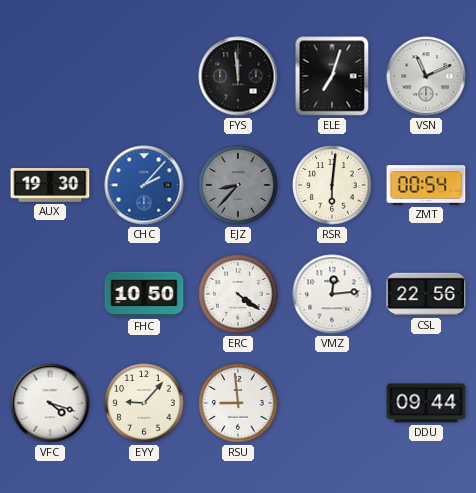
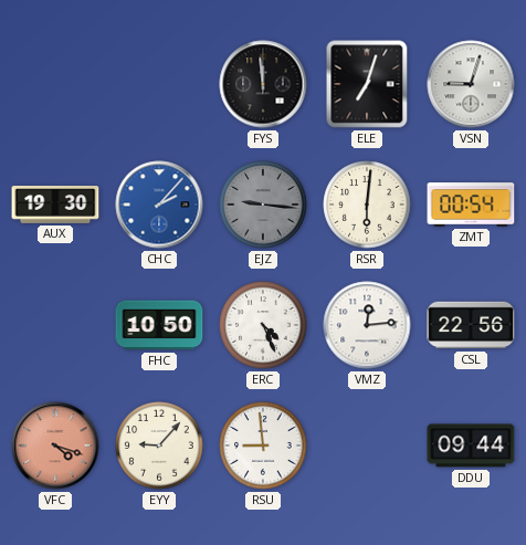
VSN: 11:11 -> 9:03 (471, 84)
EJZ: 8:37 -> 9:16 (263, 205)
ERC: 4:21 -> 4:26 (263, 325)
VFC dial: white -> salmon (55, 446)
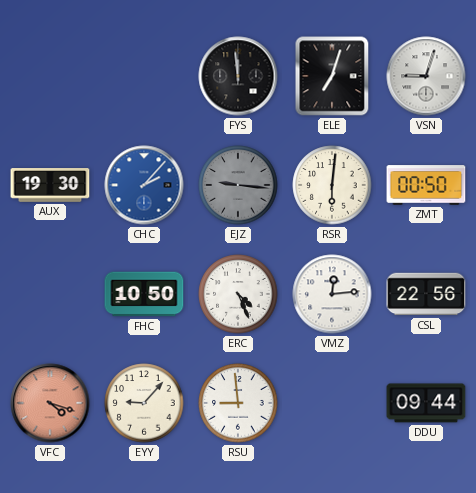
ZMT: 00:54 -> 00:50 (426, 185)
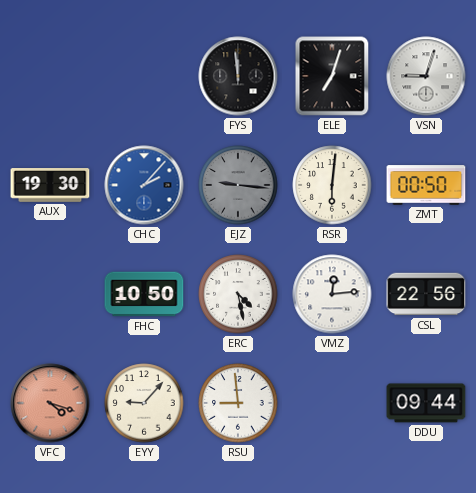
ERC: 4:26 -> 4:28 (238, 294)
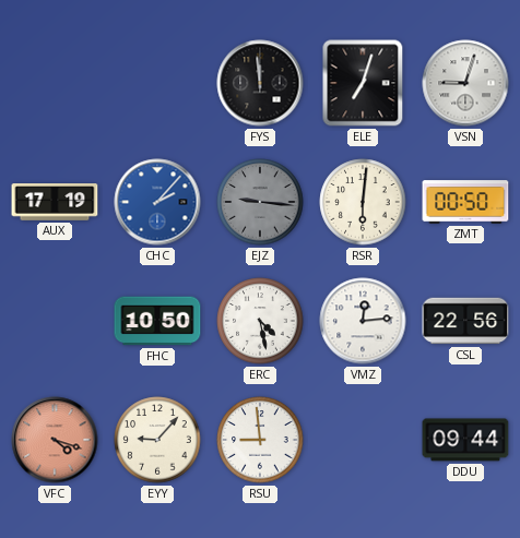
AUX: 19:30 -> 17:19 (55, 202)
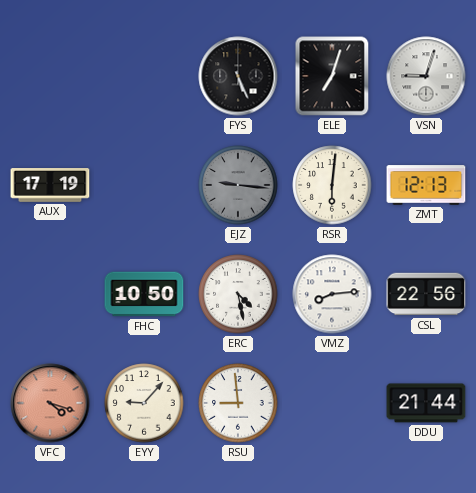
FYS: 11:59 -> 5:26 (238, 76)
CHC: 2:07 -> none (157, 202)
ZMT: 00:50 -> 12:13 (426, 185)
VMZ: 12:14 -> 8:14 (332, 294)
DDU: 09:44 -> 21:44 (426, 403)
